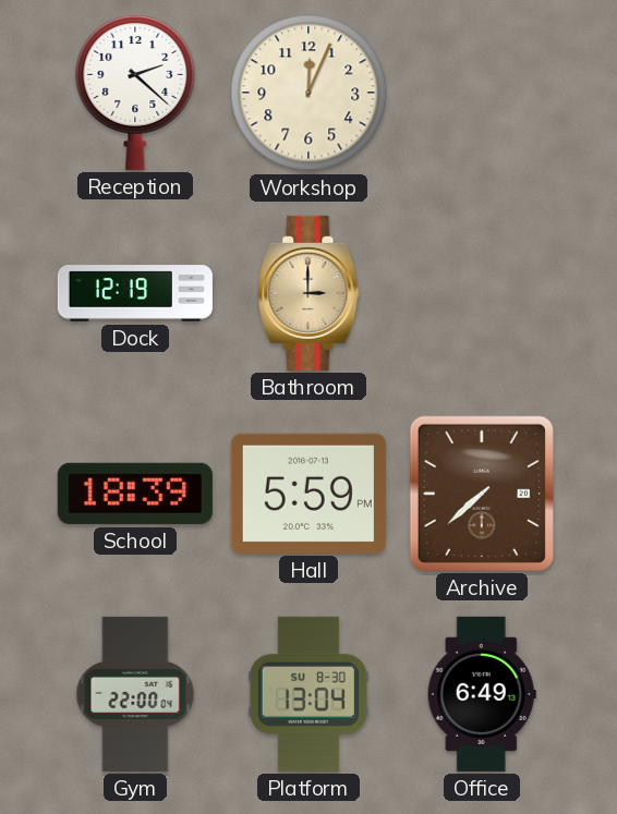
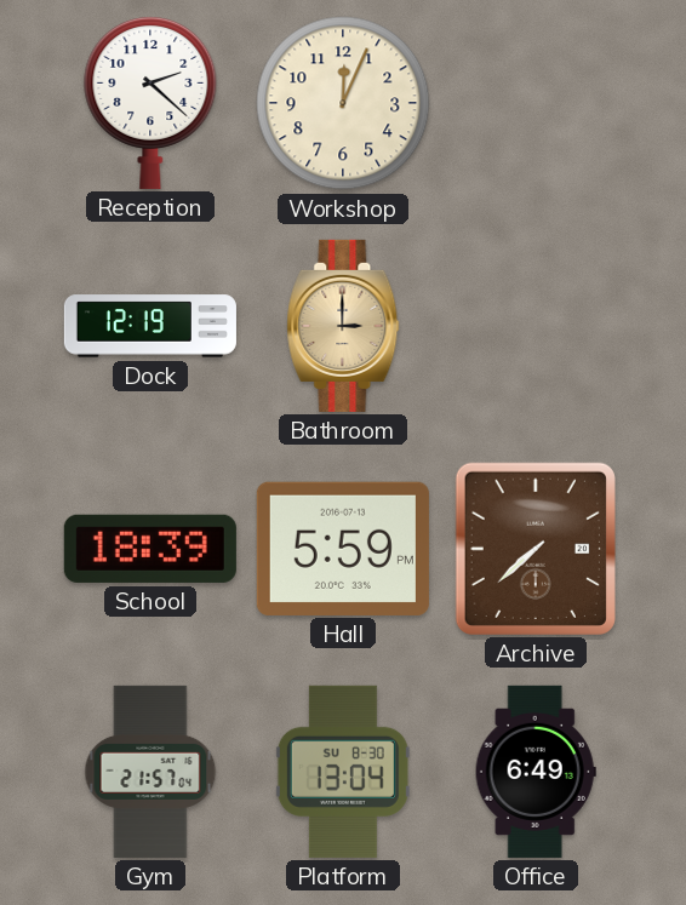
Gym: 22:00 -> 21:57 (150, 772)
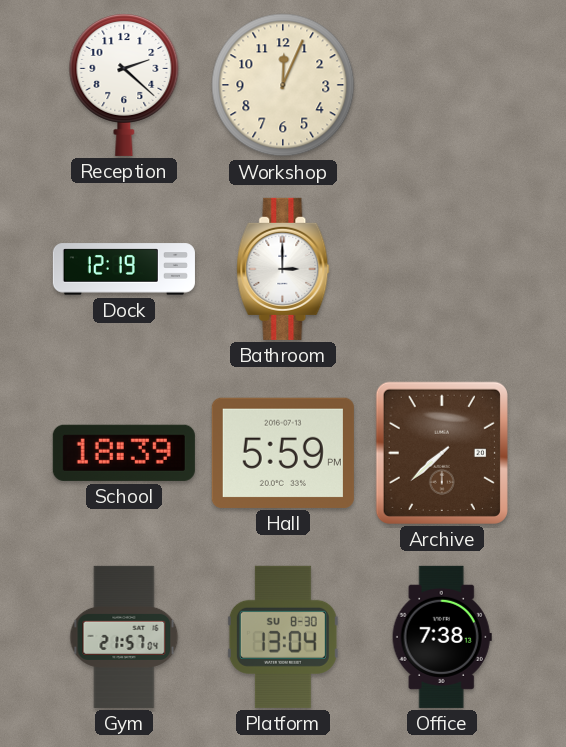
Bathroom dial: champagne -> white (283, 269)
Office: 6:49 -> 7:38 (442, 637)
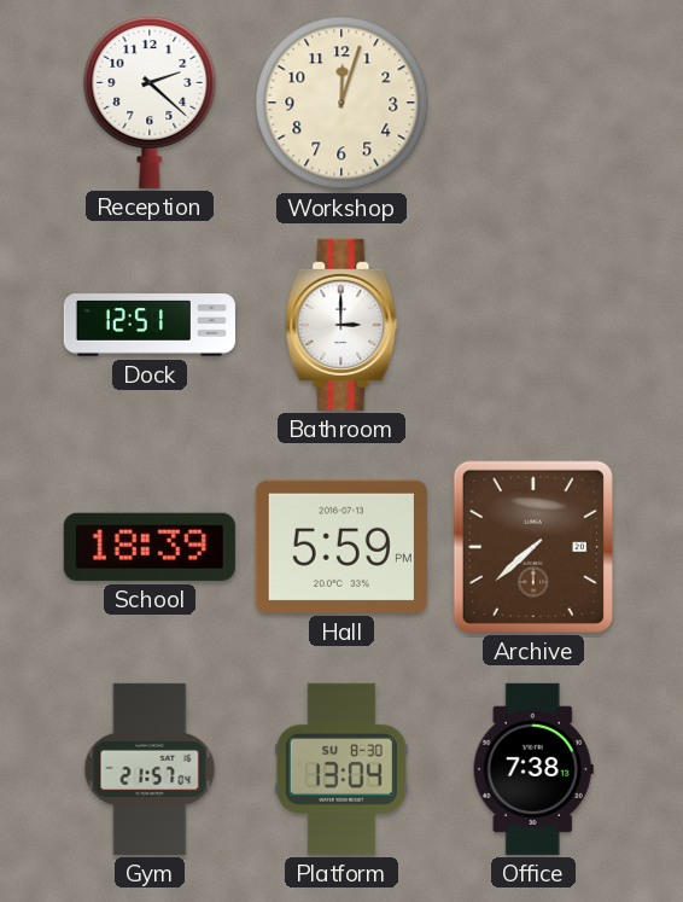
Workshop: 12:04 -> 12:03 (341, 103)
Dock: 12:19 -> 12:51 (150, 325)
